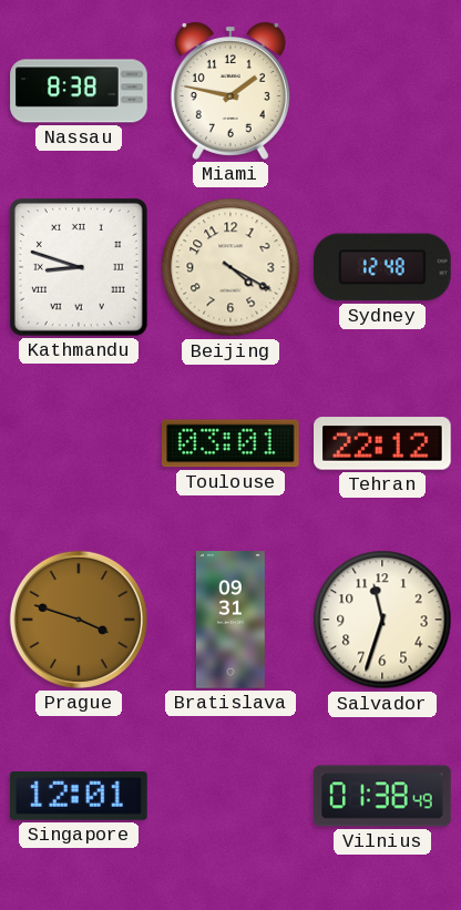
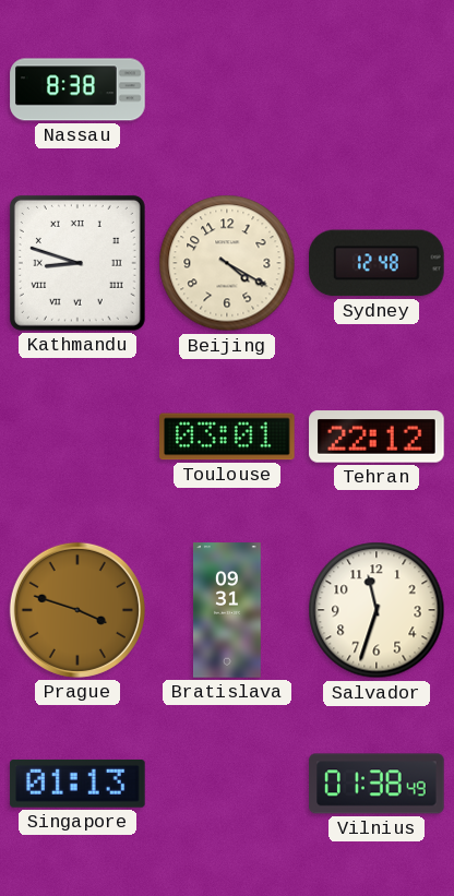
Miami: 1:47 -> none (230, 91)
Singapore: 12:01 -> 01:13 (77, 784)
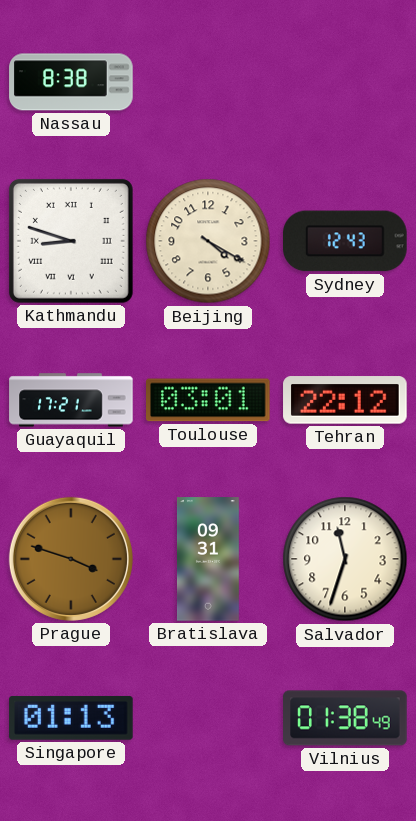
Sydney: 12:48 -> 12:43 (346, 241)
Guayaquil: none -> 17:21 (71, 400)
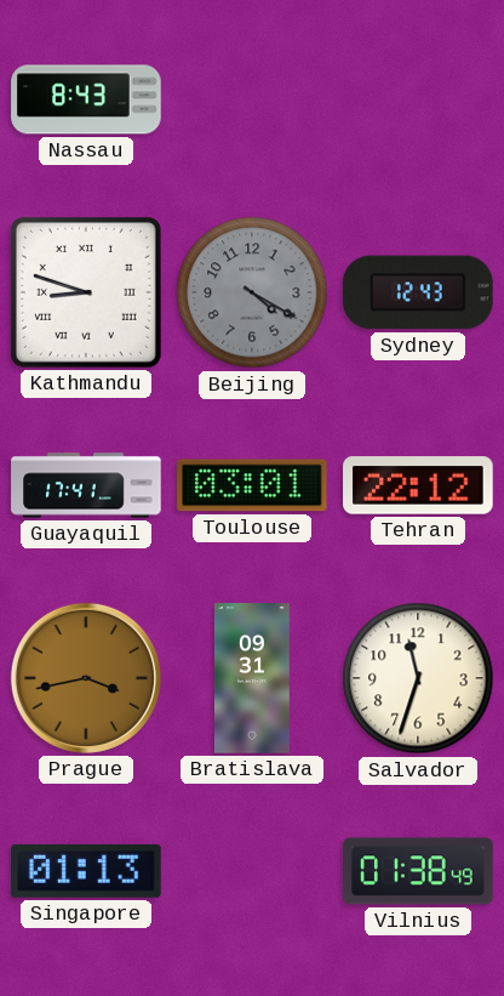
Nassau: 8:38 -> 8:43 (86, 99)
Beijing dial: cream -> grey (252, 292)
Guayaquil: 17:21 -> 17:41 (86, 485)
Prague: 3:48 -> 3:43 (86, 678)
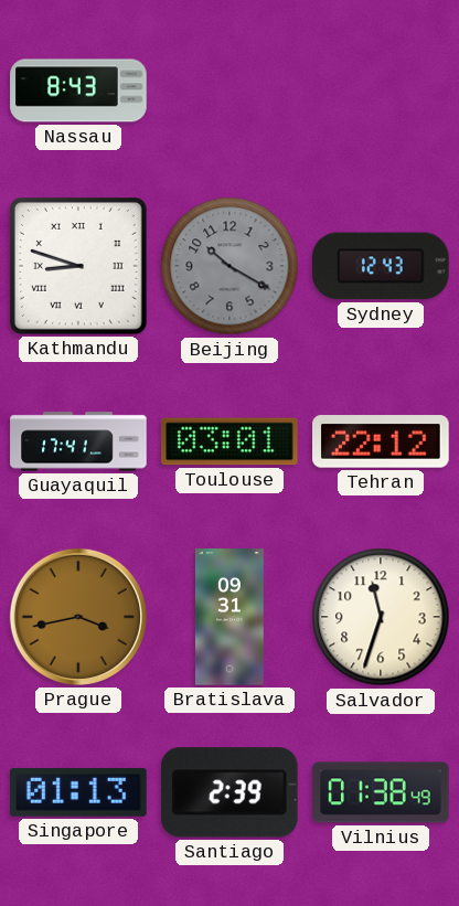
Beijing: 4:20 -> 10:20 (229, 266)
Santiago: none -> 2:39 (229, 792)
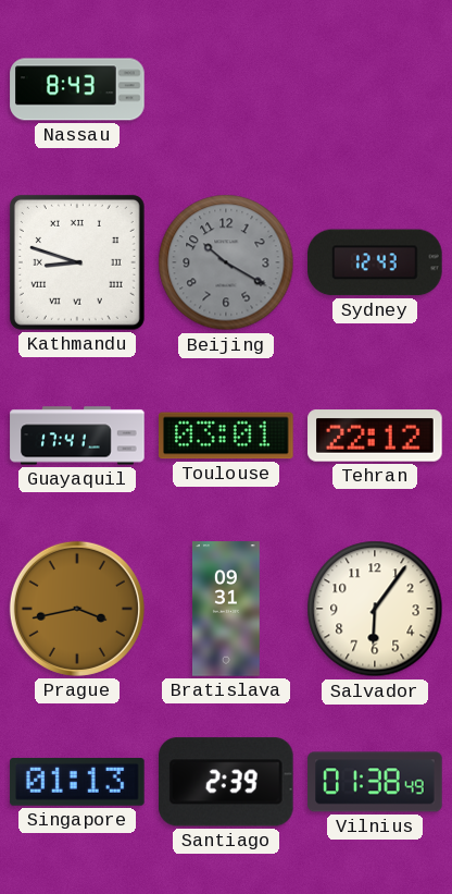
Salvador: 11:33 -> 6:06 (375, 609)
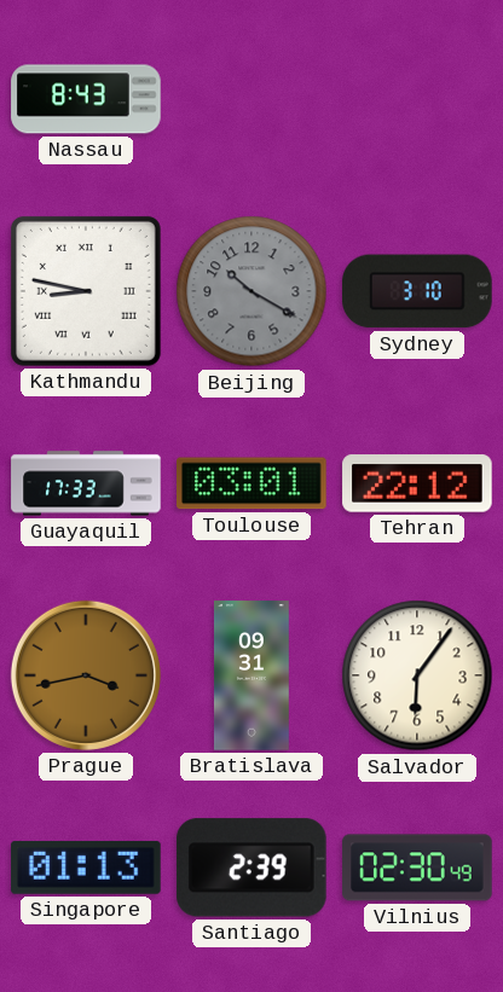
Kathmandu: 8:48 -> 8:47 (86, 291)
Sydney: 12:43 -> 3:10 (418, 291)
Guayaquil: 17:41 -> 17:33 (86, 483)
Vilnius: 01:38 -> 02:30 (417, 868)
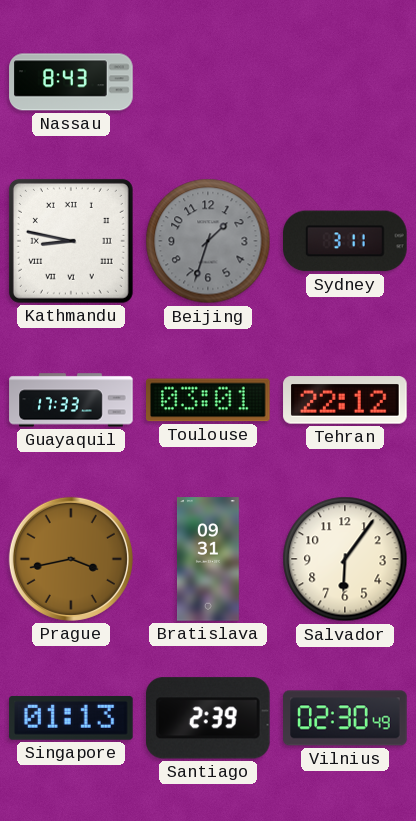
Beijing: 10:20 -> 1:33 (208, 241)
Sydney: 3:10 -> 3:11 (346, 241)
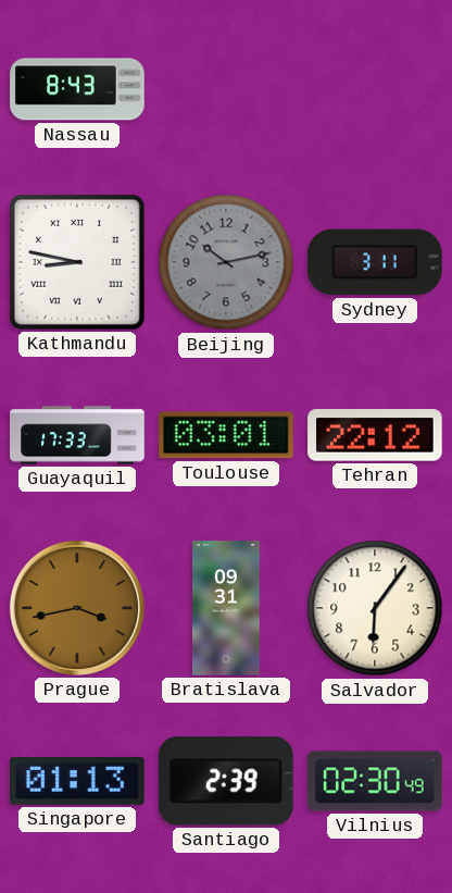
Beijing: 1:33 -> 10:13 (226, 262)
